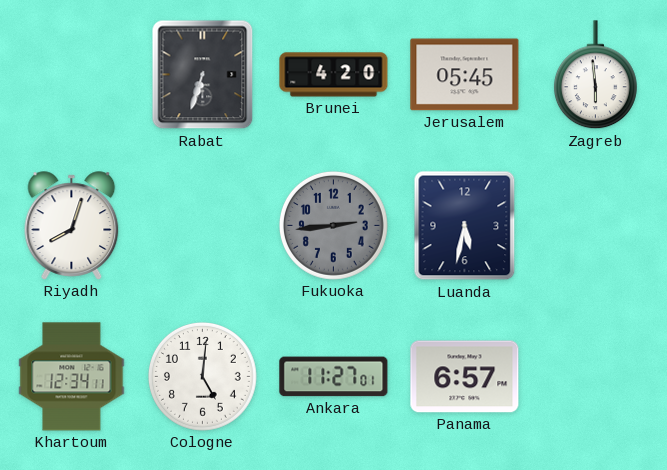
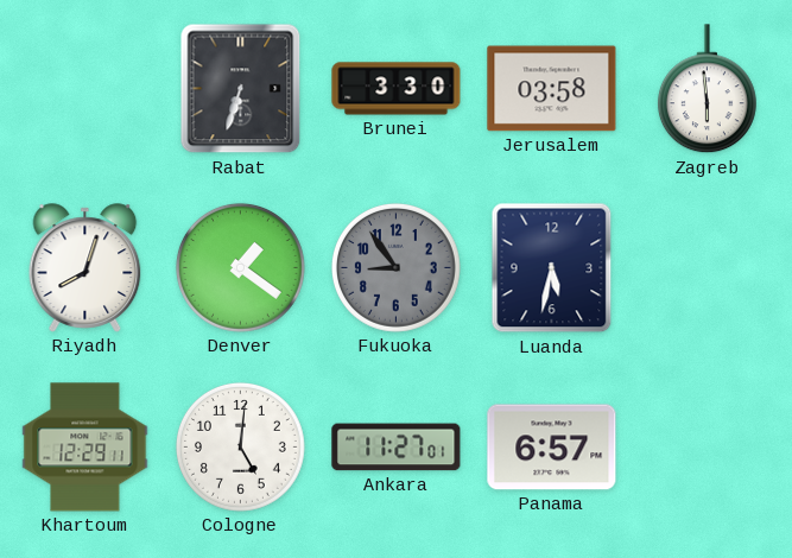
Brunei: 4:20 -> 3:30 (397, 89)
Jerusalem: 05:45 -> 03:58 (552, 89)
Denver: none -> 1:21 (240, 267)
Fukuoka: 2:44 -> 8:54 (395, 267)
Khartoum: 12:34 -> 12:29 (85, 448)
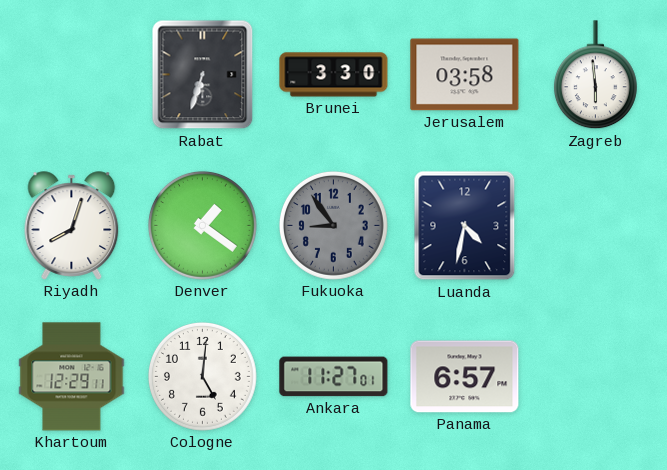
Luanda: 5:32 -> 4:32 (465, 226)
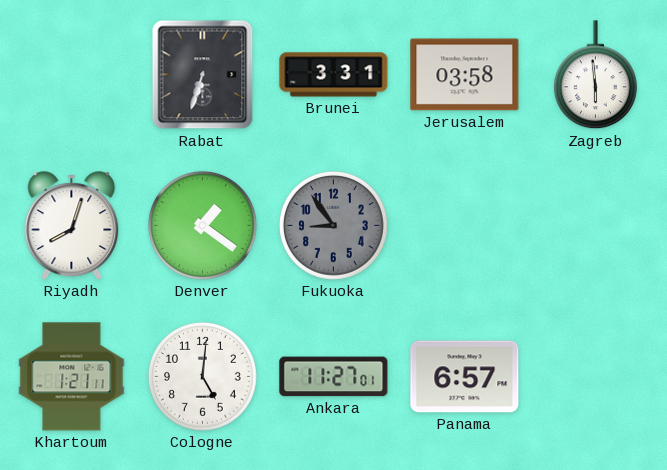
Brunei: 3:30 -> 3:31 (334, 75)
Luanda: 4:32 -> none (465, 226)
Khartoum: 12:29 -> 1:21 (72, 377)
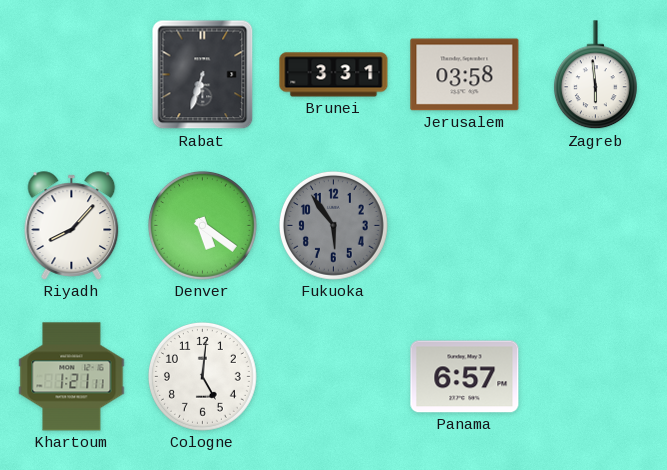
Riyadh: 8:03 -> 8:07 (72, 226)
Denver: 1:21 -> 5:21 (202, 225)
Fukuoka: 8:54 -> 5:54 (333, 225)
Ankara: 11:27 -> none (334, 377)
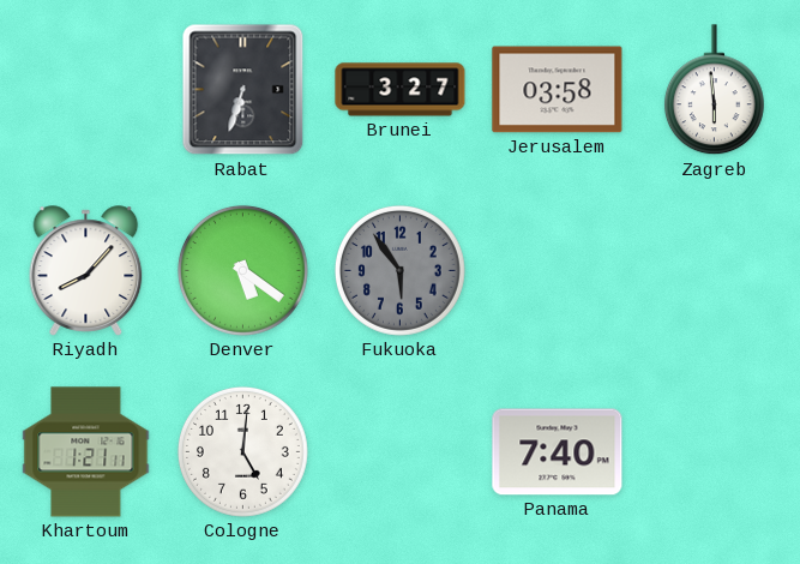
Brunei: 3:31 -> 3:27 (401, 90)
Panama: 6:57 -> 7:40 (558, 452)
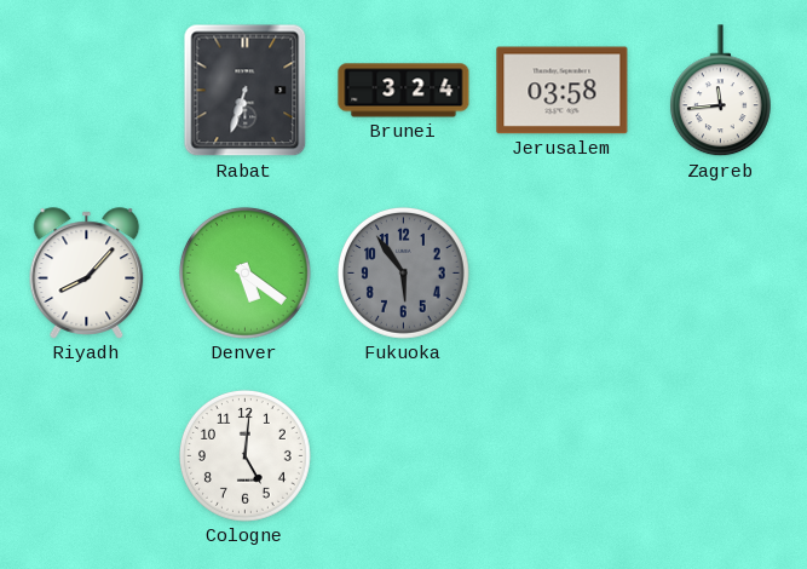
Brunei: 3:27 -> 3:24 (404, 91)
Zagreb: 5:59 -> 11:44 (720, 91)
Khartoum: 1:21 -> none (86, 452)
Panama: 7:40 -> none (558, 452)
